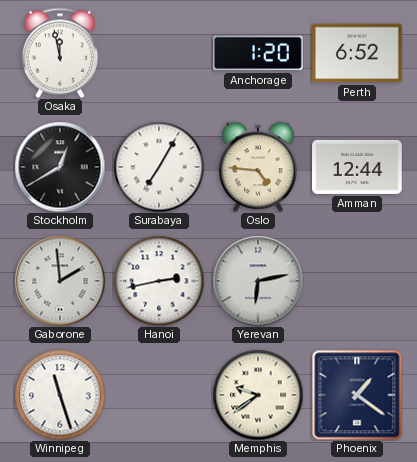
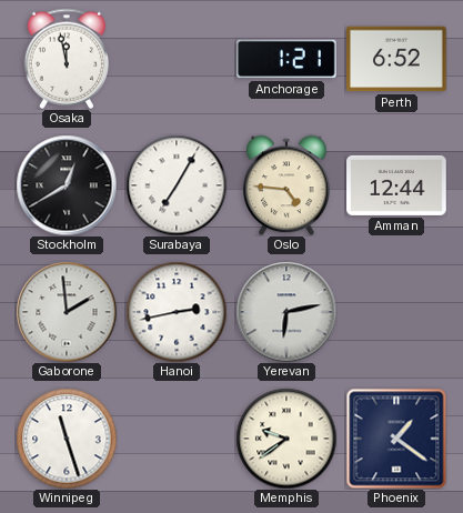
Anchorage: 1:20 -> 1:21 (288, 59)
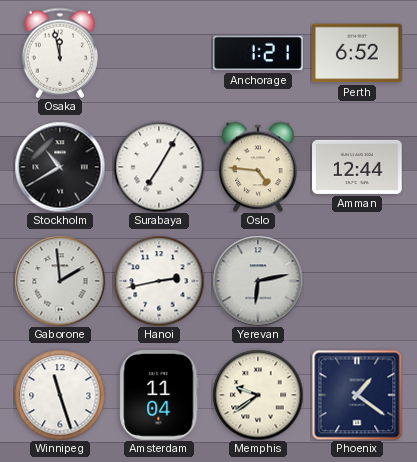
Stockholm: 12:40 -> 10:40 (60, 167)
Amsterdam: none -> 11:04 (159, 396)
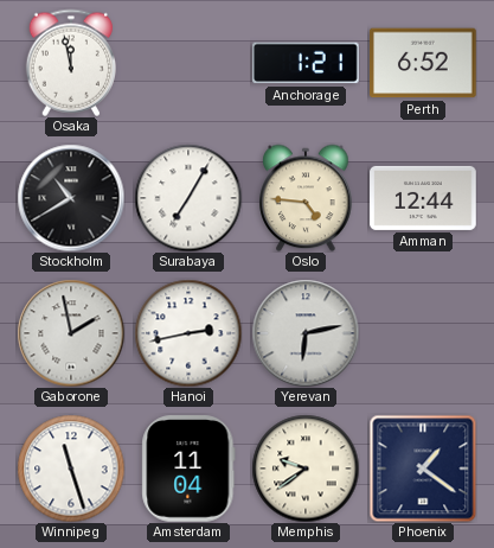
Gaborone: 1:59 -> 1:58 (71, 333)
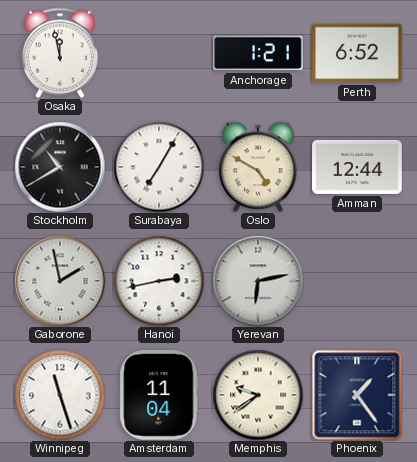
Oslo: 4:46 -> 4:50 (258, 167)
Phoenix: 1:21 -> 1:24 (357, 395)
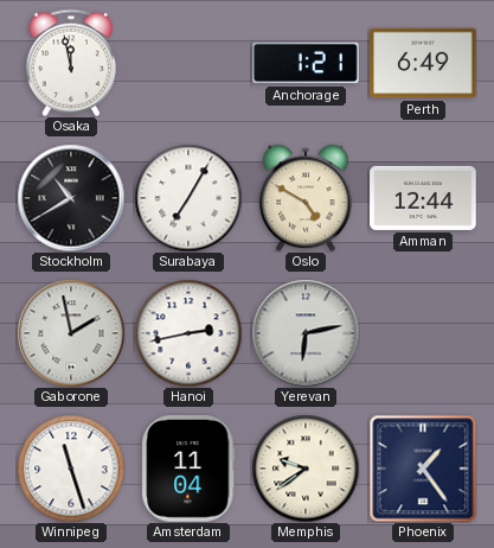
Perth: 6:52 -> 6:49 (423, 63)
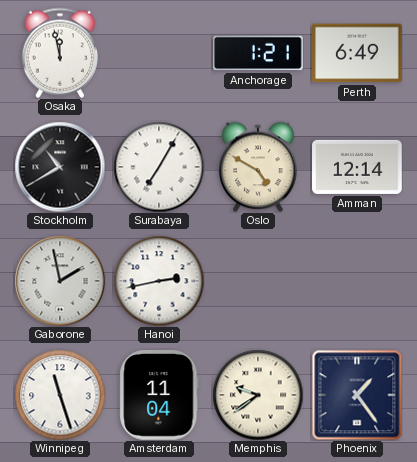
Amman: 12:44 -> 12:14 (357, 167)
Yerevan: 6:13 -> none (306, 333)
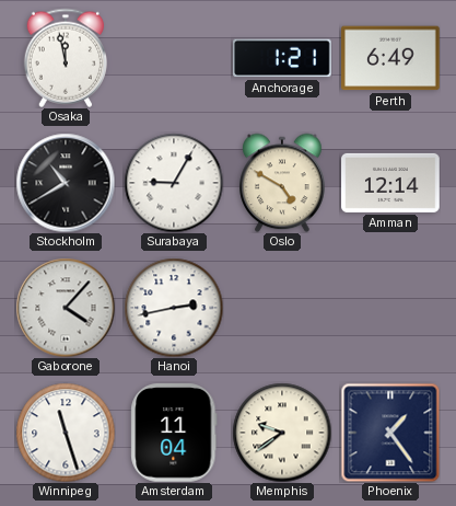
Surabaya: 7:05 -> 9:05 (174, 183)
Gaborone: 1:58 -> 4:07 (66, 308)
